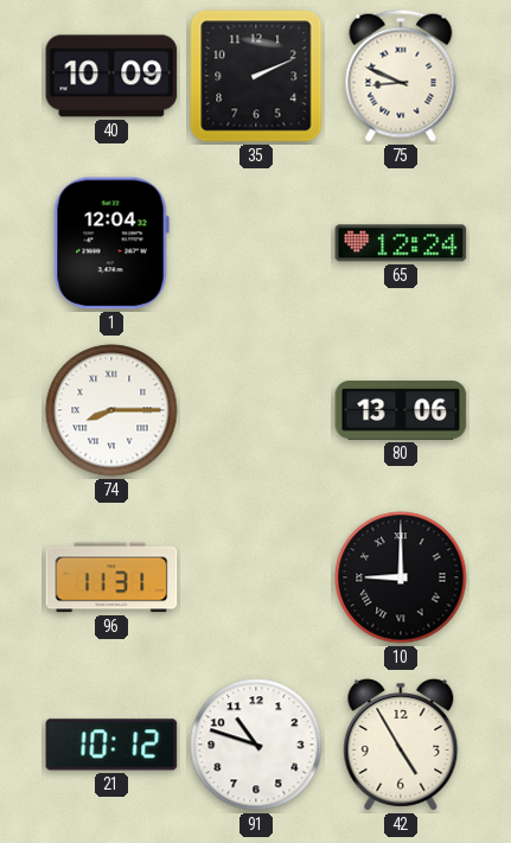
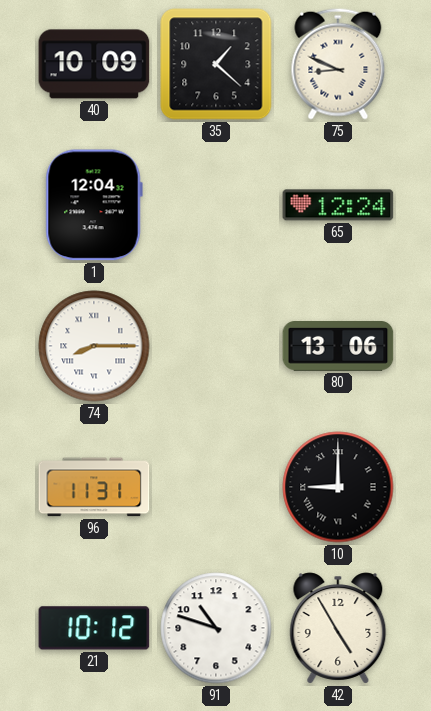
35: 2:11 -> 1:22 (216, 64)
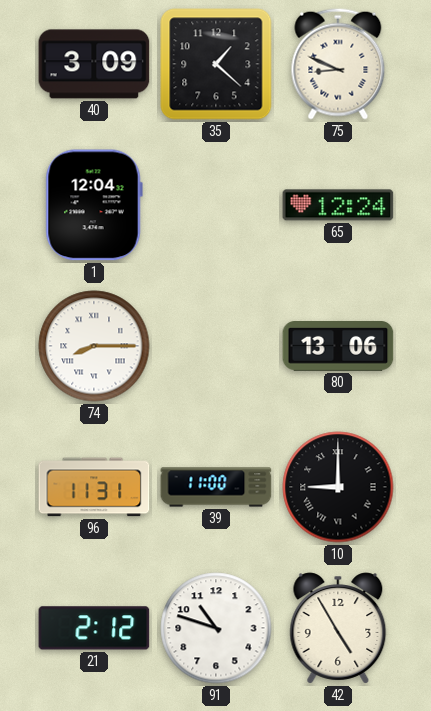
40: 10:09 -> 3:09 (94, 64)
39: none -> 11:00 (216, 487)
21: 10:12 -> 2:12 (94, 628)
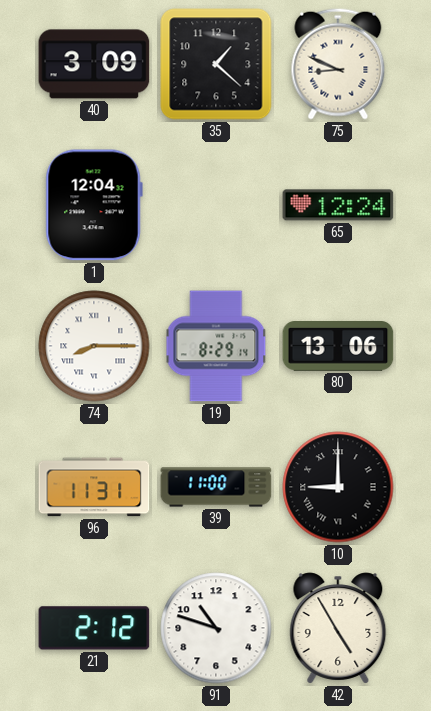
19: none -> 8:29 (216, 346)
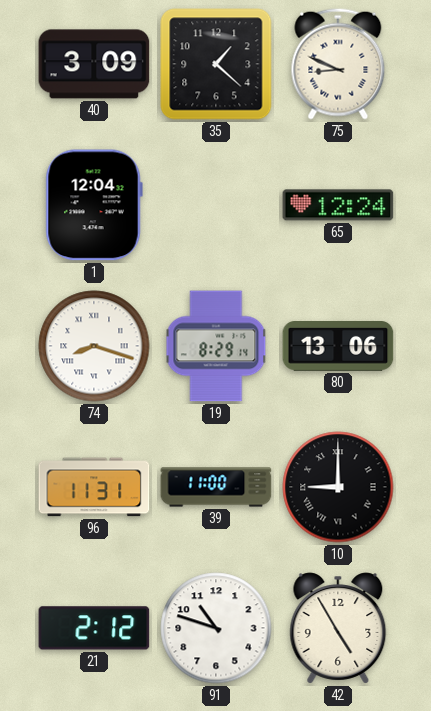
74: 8:15 -> 8:18 (94, 346)
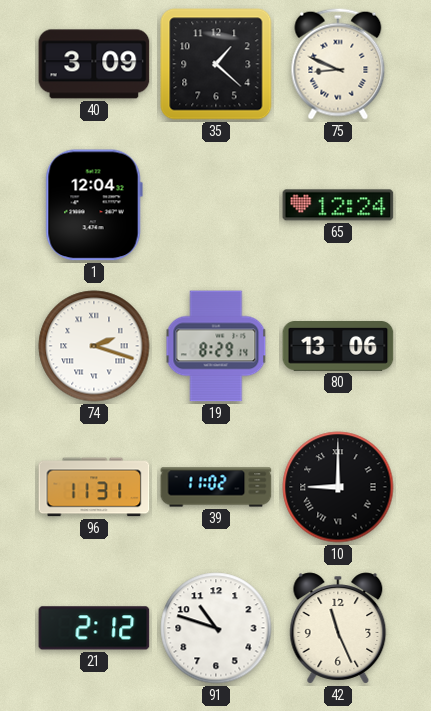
74: 8:18 -> 2:18 (94, 346)
39: 11:00 -> 11:02 (216, 487)
42: 4:55 -> 11:26 (338, 628)
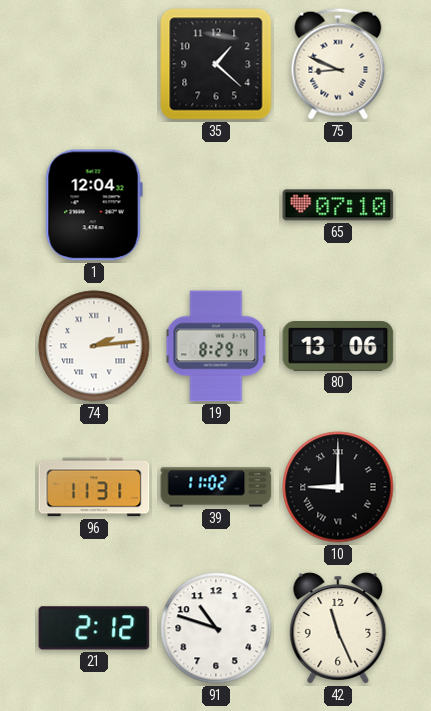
40: 3:09 -> none (94, 64)
65: 12:24 -> 07:10 (338, 205)
74: 2:18 -> 2:14 (94, 346)
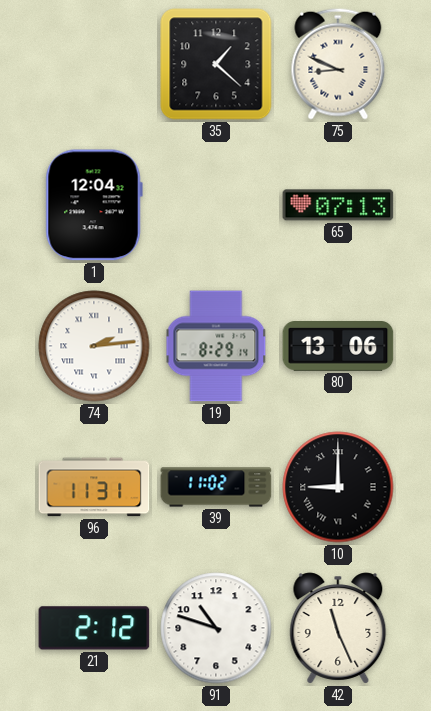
65: 07:10 -> 07:13 (338, 205)
